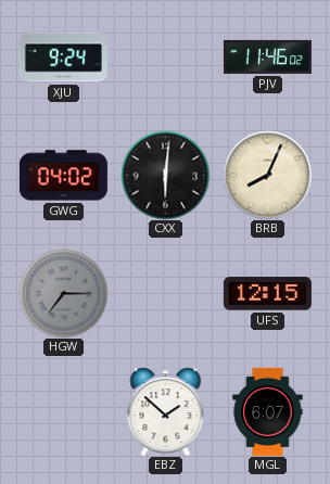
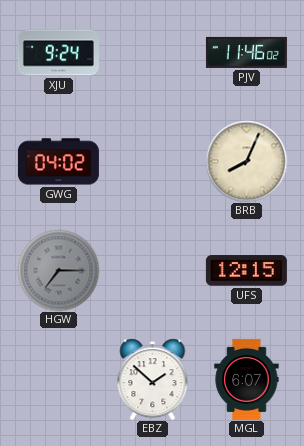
CXX: 6:01 -> none (165, 175)
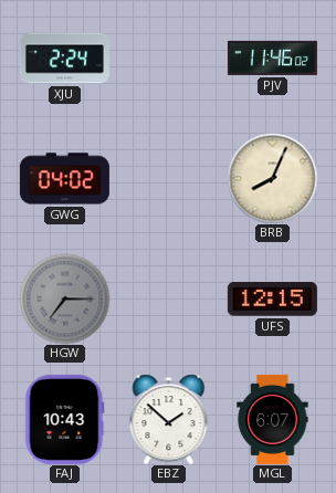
XJU: 9:24 -> 2:24 (64, 59)
FAJ: none -> 10:43 (65, 419)
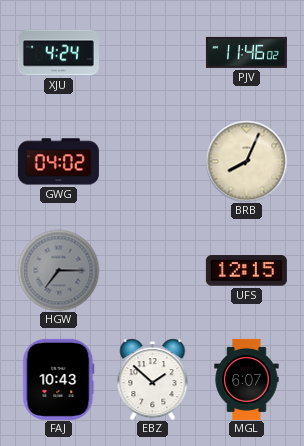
XJU: 2:24 -> 4:24 (58, 53)
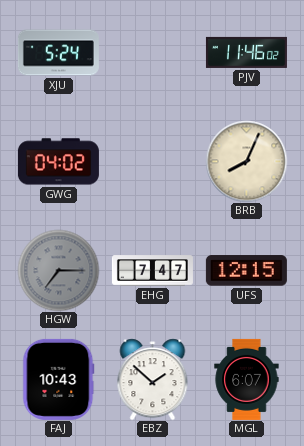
XJU: 4:24 -> 5:24 (58, 53)
EHG: none -> 7:47 (152, 271)
